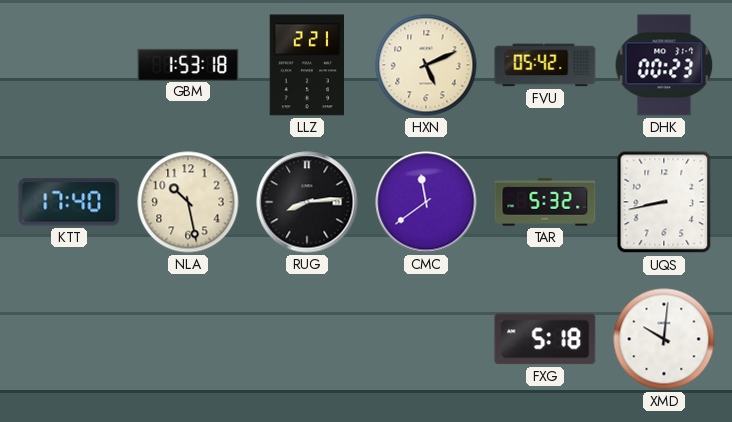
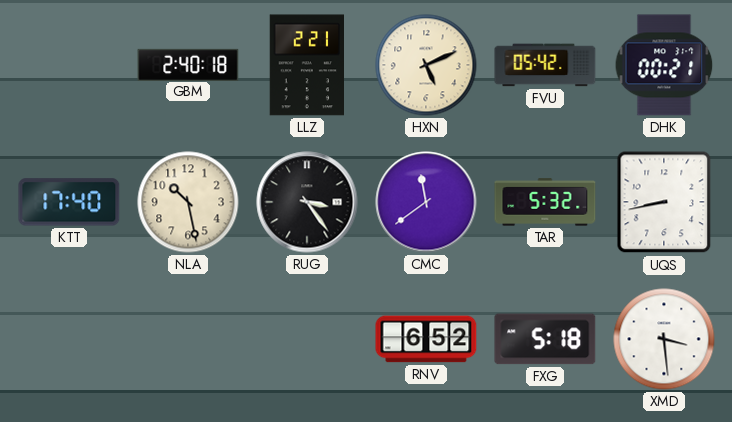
GBM: 1:53 -> 2:40 (188, 64)
DHK: 00:23 -> 00:21 (664, 65)
RUG: 8:14 -> 3:24 (307, 202)
RNV: none -> 6:52 (426, 339)
XMD: 10:01 -> 3:29 (664, 339)
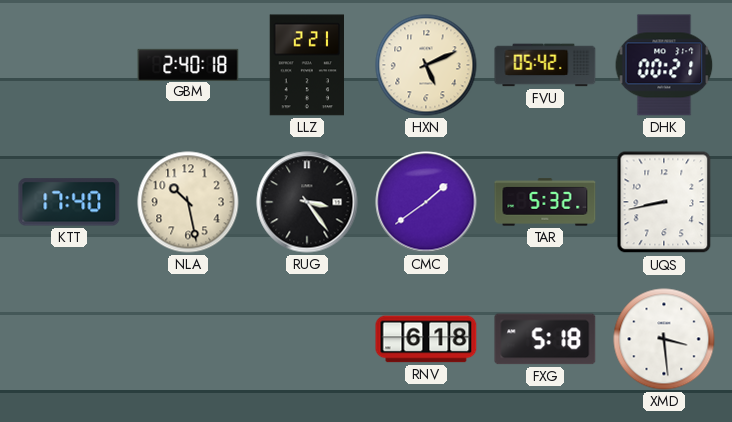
CMC: 11:39 -> 1:39 (426, 202)
RNV: 6:52 -> 6:18 (426, 339)
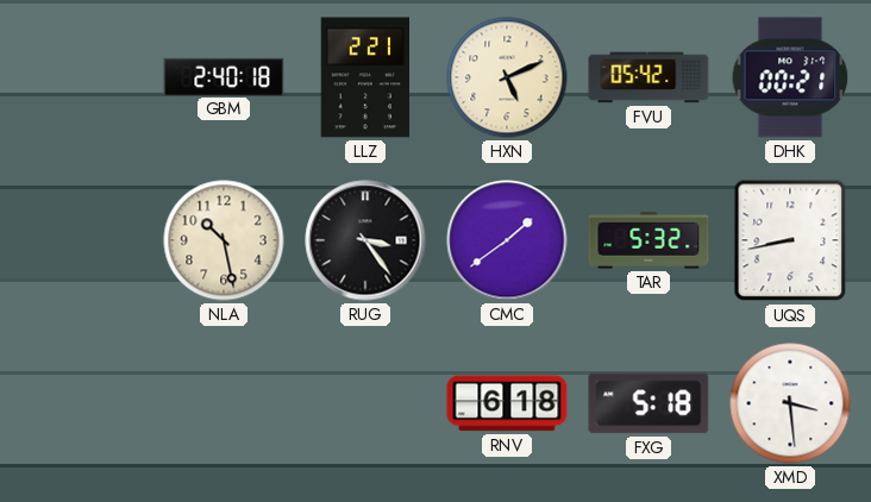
KTT: 17:40 -> none (69, 202)
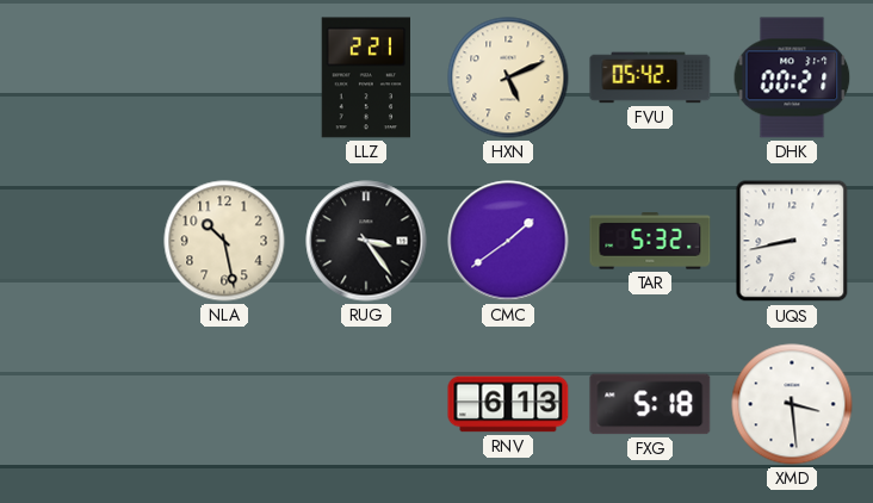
GBM: 2:40 -> none (224, 76)
RNV: 6:18 -> 6:13 (508, 404)
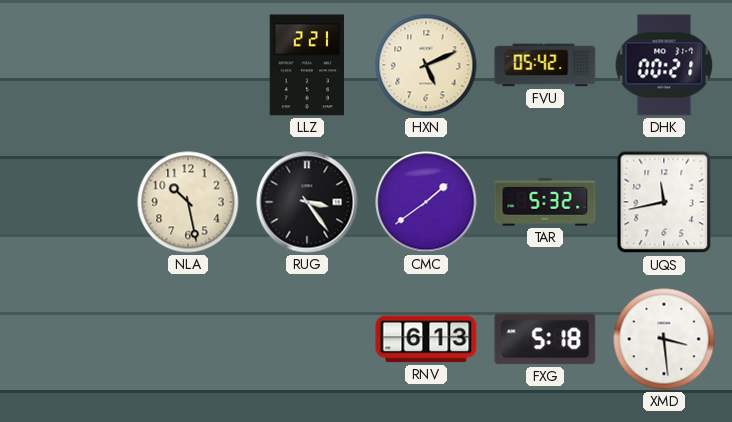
UQS: 8:43 -> 11:43 (664, 202)
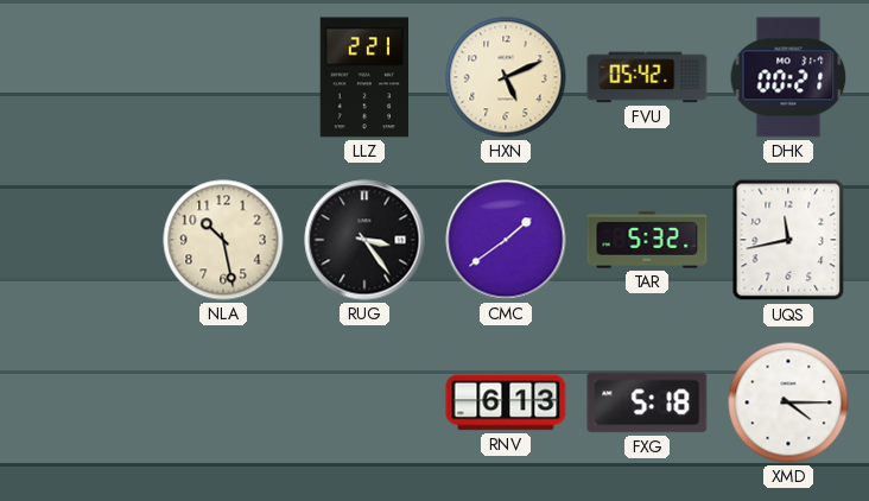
XMD: 3:29 -> 4:15 (788, 402)
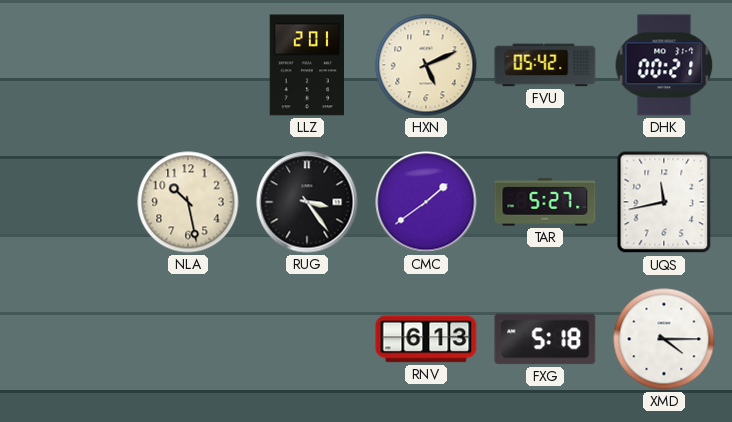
LLZ: 2:21 -> 2:01 (306, 65)
TAR: 5:32 -> 5:27 (545, 202)
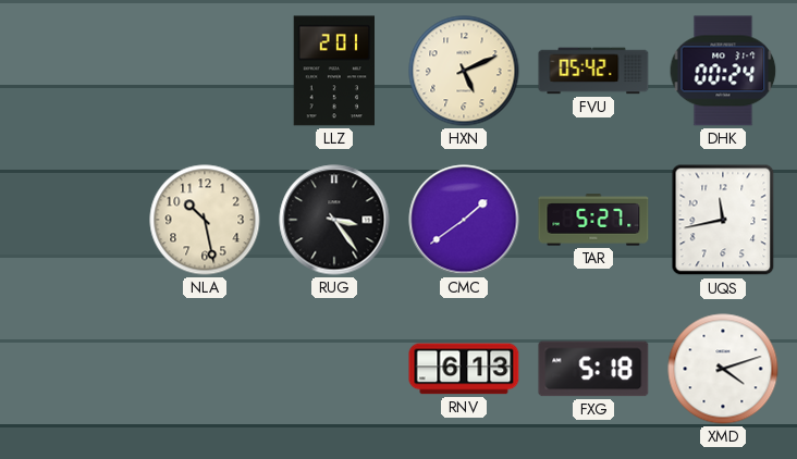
DHK: 00:21 -> 00:24 (723, 71)
XMD: 4:15 -> 4:12 (723, 369)
